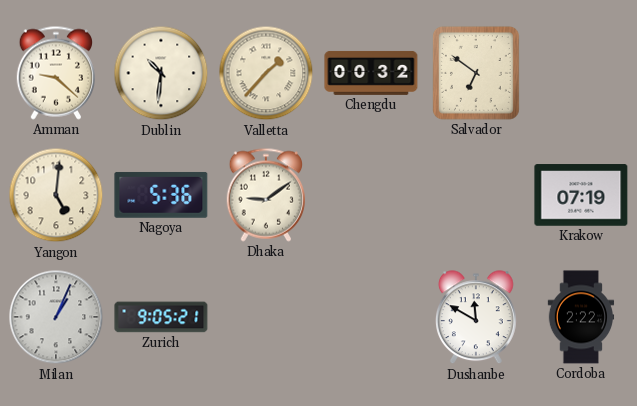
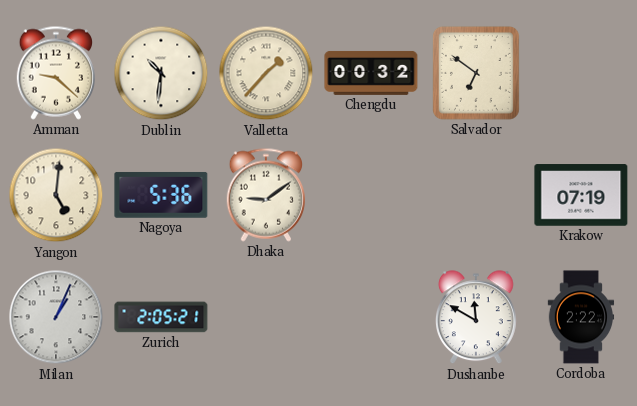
Zurich: 9:05 -> 2:05 (161, 317)
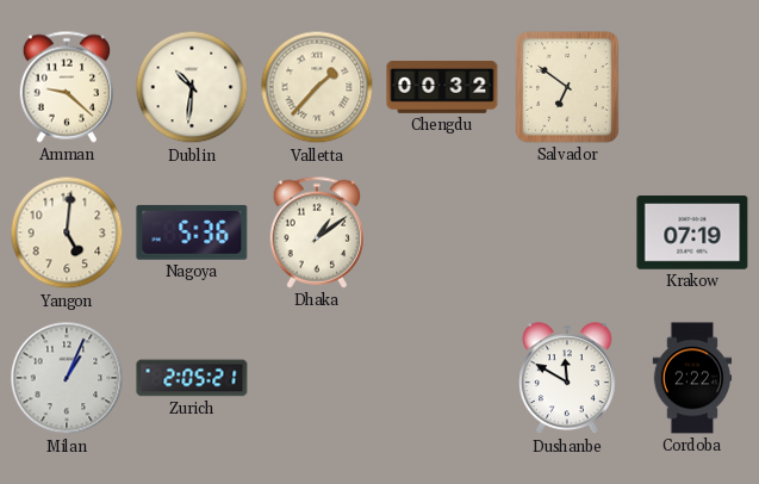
Dhaka: 9:09 -> 1:09 (316, 232)
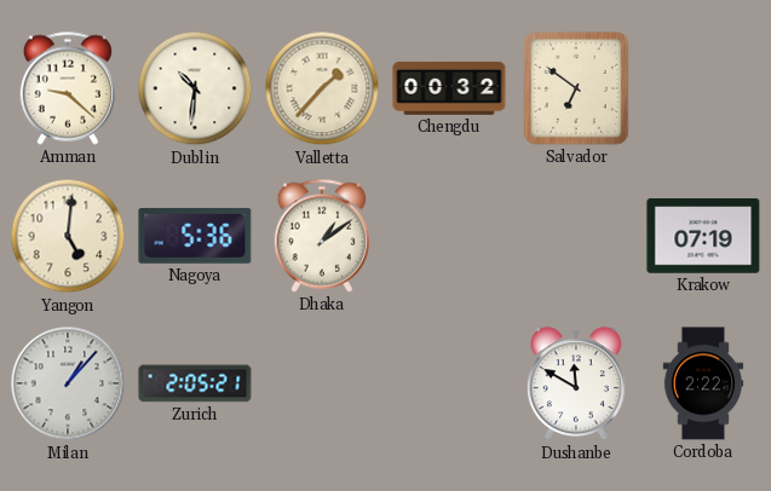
Milan: 1:04 -> 1:07 (68, 383)
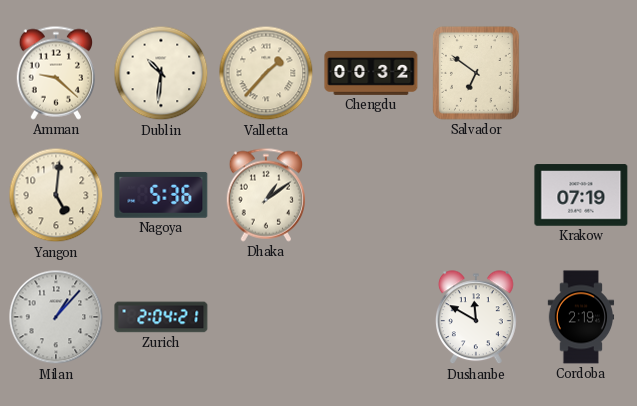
Zurich: 2:05 -> 2:04 (161, 317)
Cordoba: 2:22 -> 2:19 (581, 317)
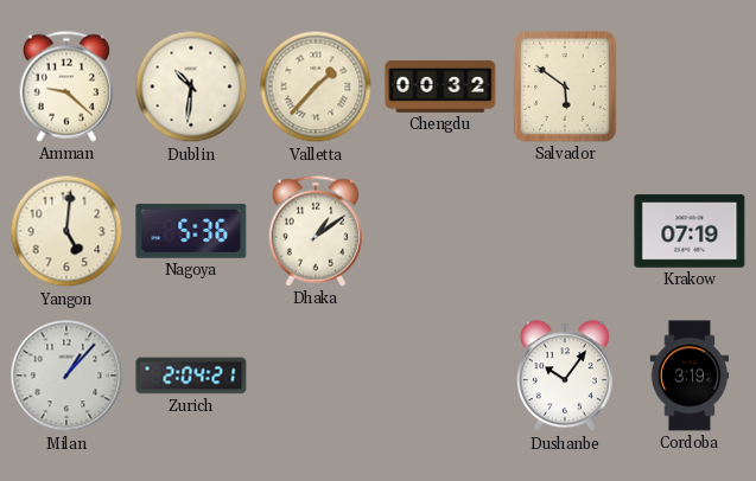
Salvador: 6:51 -> 5:51 (565, 86)
Dushanbe: 11:50 -> 10:06 (566, 377)
Cordoba: 2:19 -> 3:19 (690, 376)
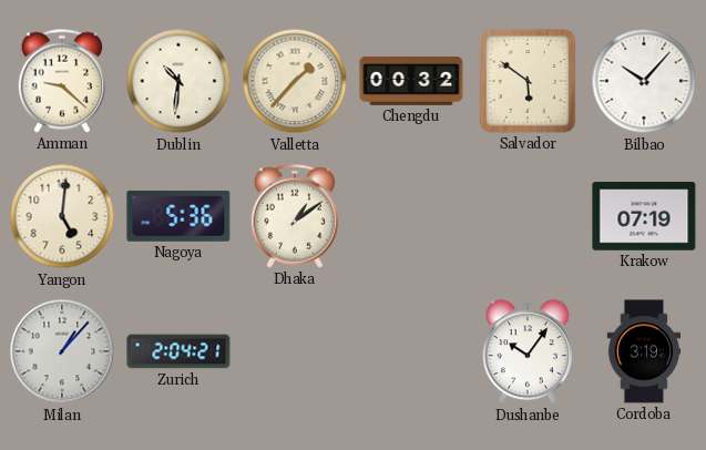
Bilbao: none -> 10:07 (644, 81)
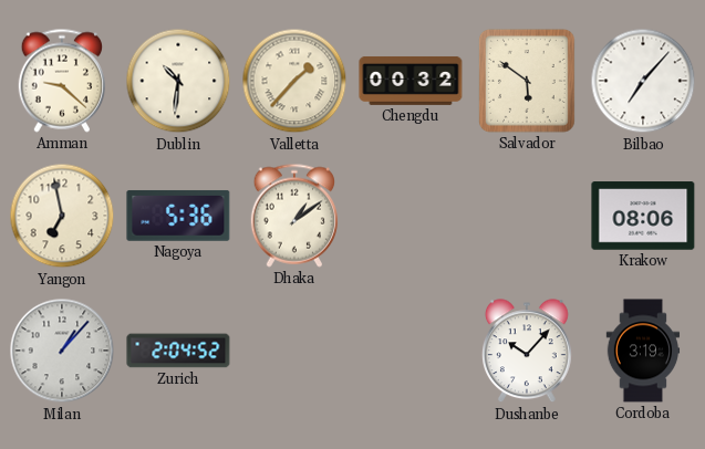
Bilbao: 10:07 -> 7:07 (643, 81)
Yangon: 5:01 -> 6:58 (62, 216)
Krakow: 07:19 -> 08:06 (643, 216)
Zurich: 2:04:21 -> 2:04:52 (178, 351)
Dushanbe: 10:06 -> 10:07 (528, 352)
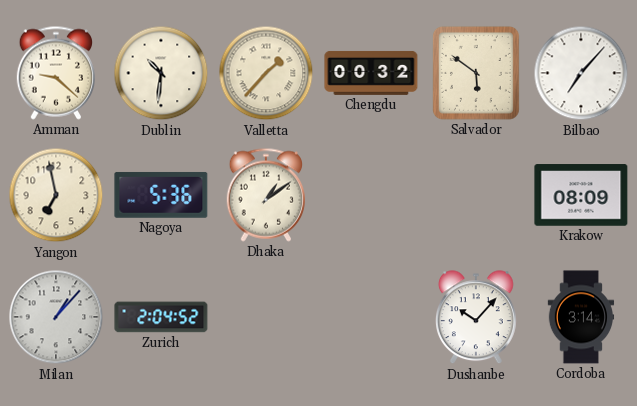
Krakow: 08:06 -> 08:09 (581, 195)
Cordoba: 3:19 -> 3:14 (581, 317)
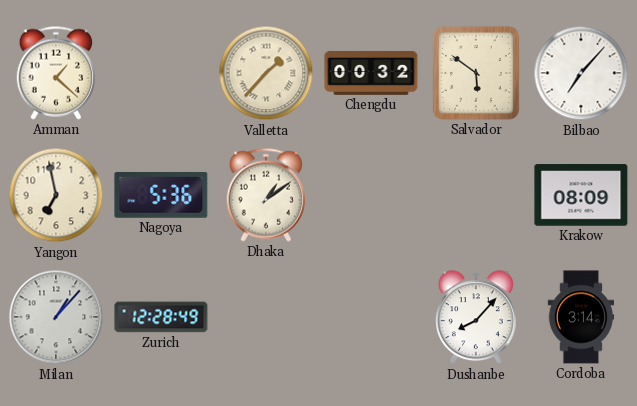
Amman: 9:22 -> 1:22 (55, 73)
Dublin: 10:31 -> none (161, 73)
Zurich: 2:04 -> 12:28 (161, 317)
Dushanbe: 10:07 -> 8:07 (477, 318)
